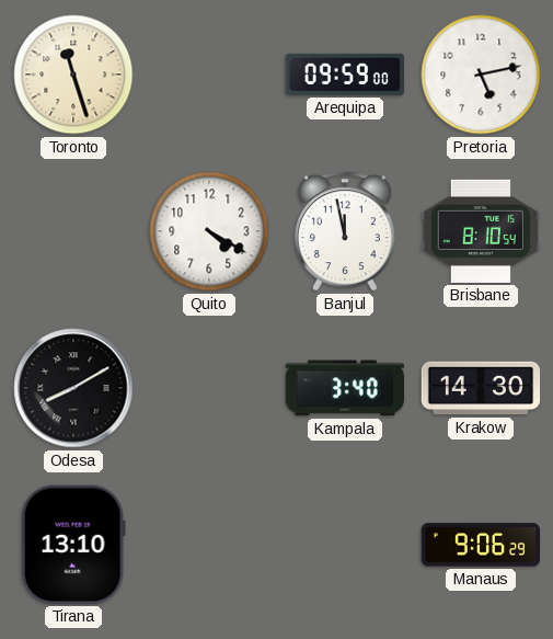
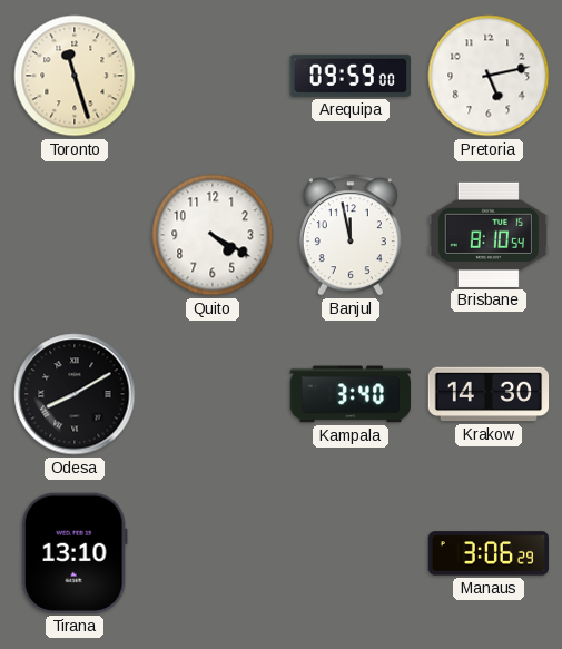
Manaus: 9:06 -> 3:06 (489, 553)
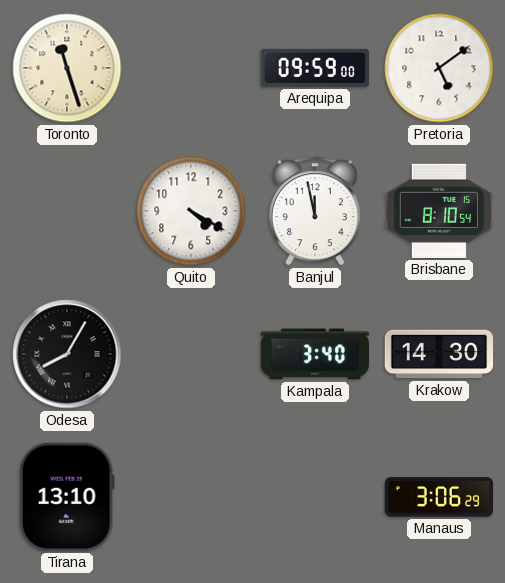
Pretoria: 5:13 -> 5:09 (439, 68)
Odesa: 8:10 -> 8:05 (67, 354)
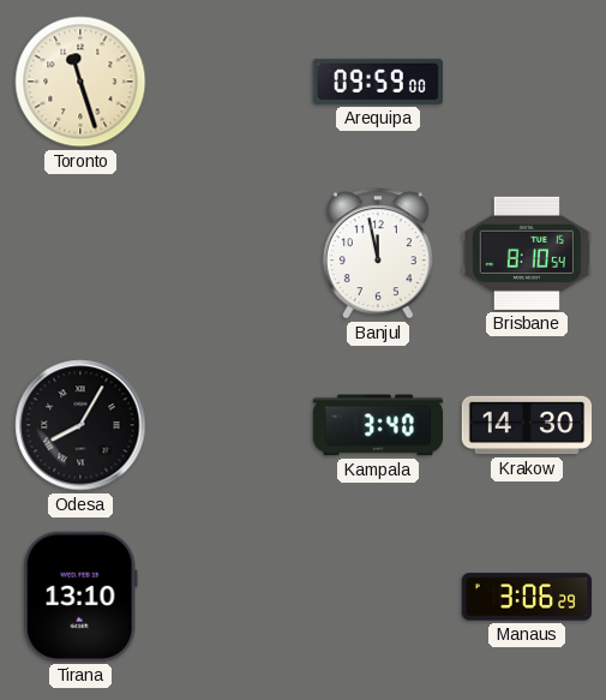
Pretoria: 5:09 -> none (439, 68)
Quito: 4:20 -> none (191, 211)
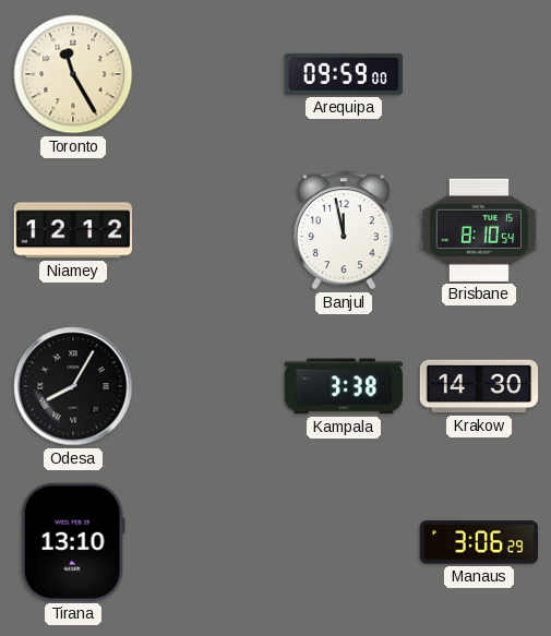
Toronto: 11:27 -> 11:25 (73, 74)
Niamey: none -> 12:12 (73, 230)
Kampala: 3:40 -> 3:38 (343, 386)
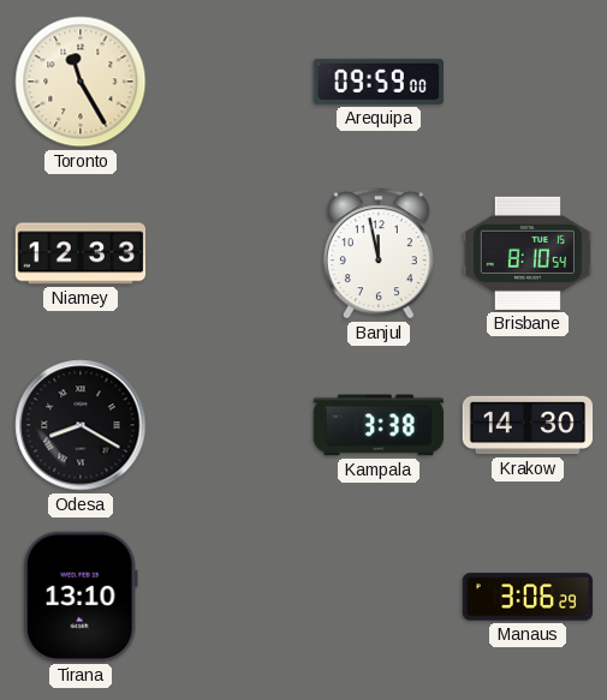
Niamey: 12:12 -> 12:33 (81, 253)
Odesa: 8:05 -> 8:20 (81, 425)
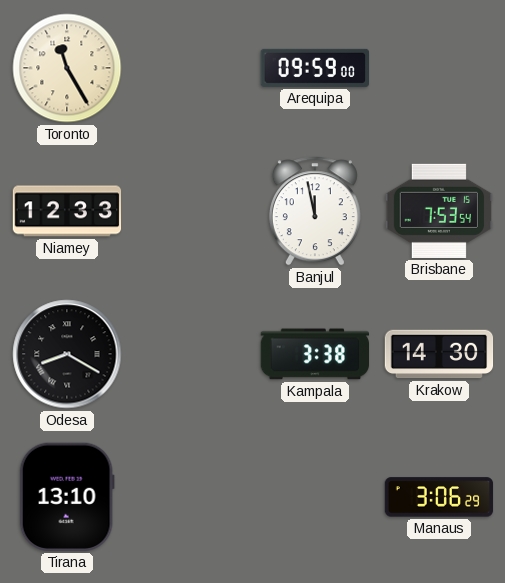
Brisbane: 8:10 -> 7:53 (438, 211)
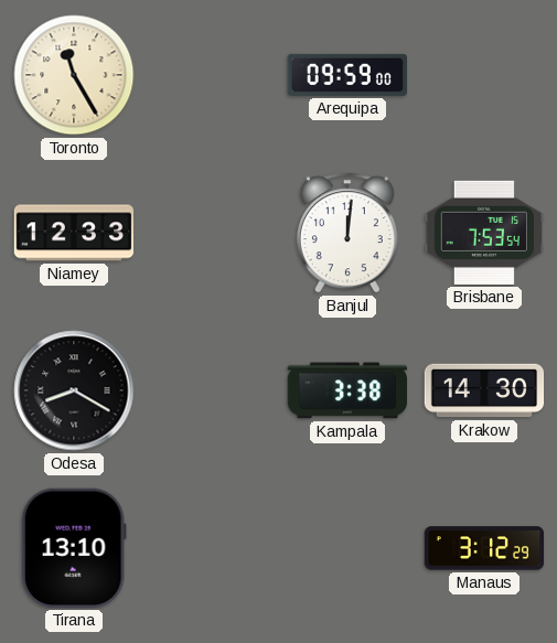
Banjul: 11:58 -> 12:01 (347, 233)
Manaus: 3:06 -> 3:12 (484, 548)
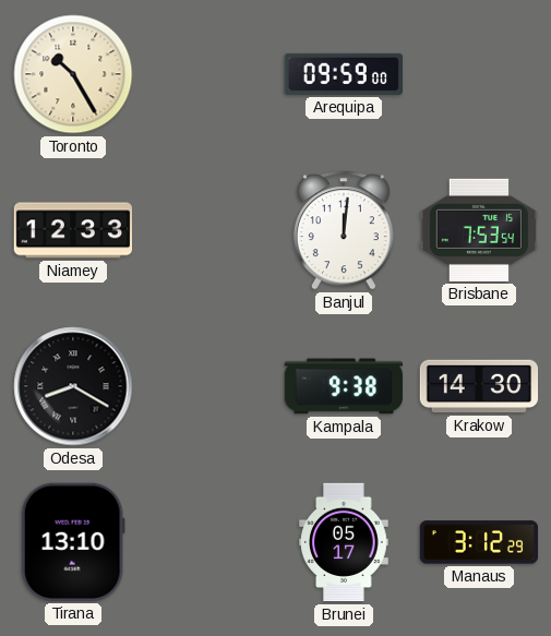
Toronto: 11:25 -> 10:25 (73, 74)
Kampala: 3:38 -> 9:38 (343, 386)
Brunei: none -> 05:17 (344, 542)
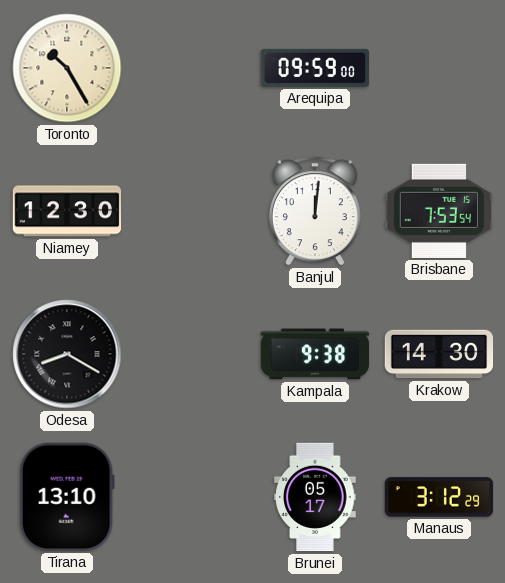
Niamey: 12:33 -> 12:30 (67, 211)
